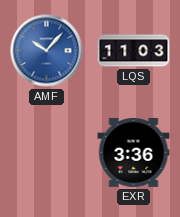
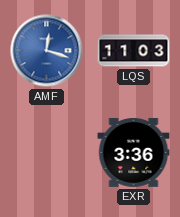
AMF: 10:07 -> 12:18 (47, 51)
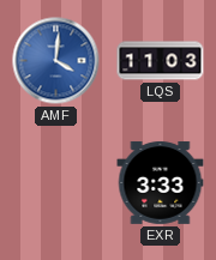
AMF: 12:18 -> 4:01 (56, 61)
EXR: 3:36 -> 3:33 (161, 182)
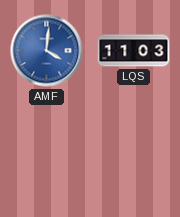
EXR: 3:33 -> none (161, 182)
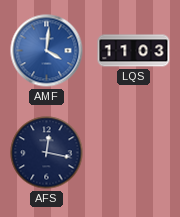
AFS: none -> 12:17 (47, 153)
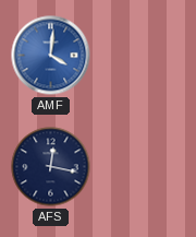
LQS: 11:03 -> none (134, 51)
